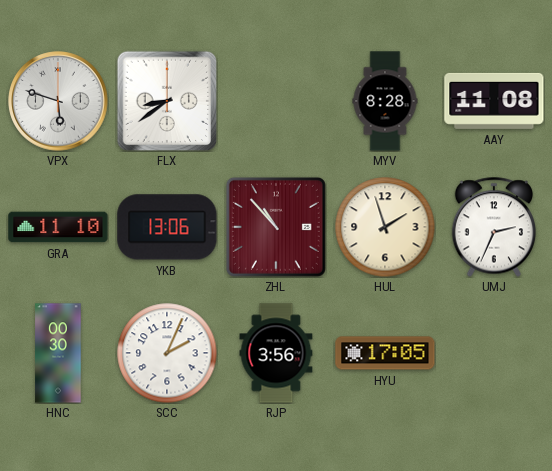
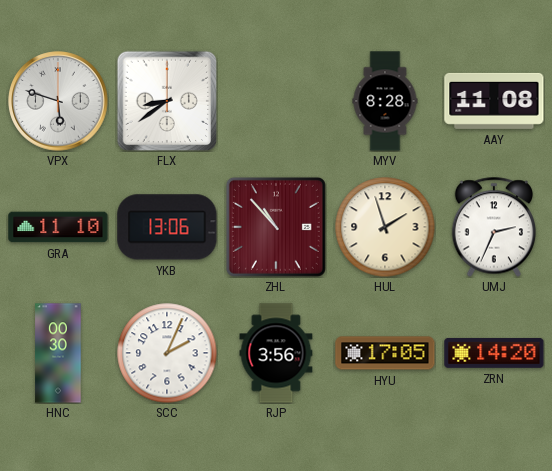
ZRN: none -> 14:20 (494, 353)
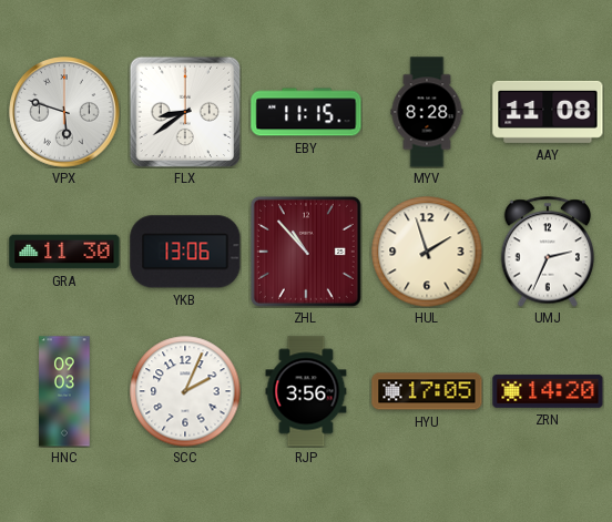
EBY: none -> 11:15 (306, 112)
GRA: 11:10 -> 11:30 (64, 252)
HNC: 00:30 -> 09:03 (64, 391)
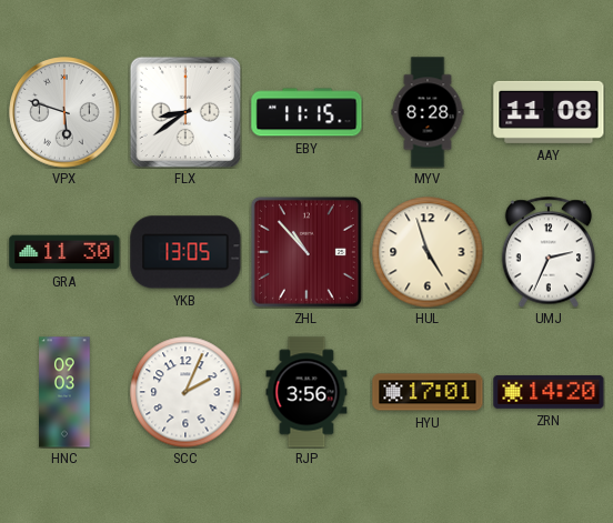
YKB: 13:06 -> 13:05 (185, 252)
HUL: 1:57 -> 4:57 (428, 252)
HYU: 17:05 -> 17:01 (428, 392)
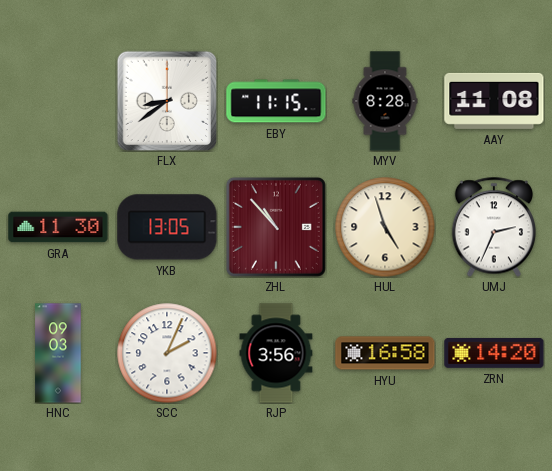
VPX: 5:48 -> none (64, 112)
HYU: 17:01 -> 16:58 (385, 353)
